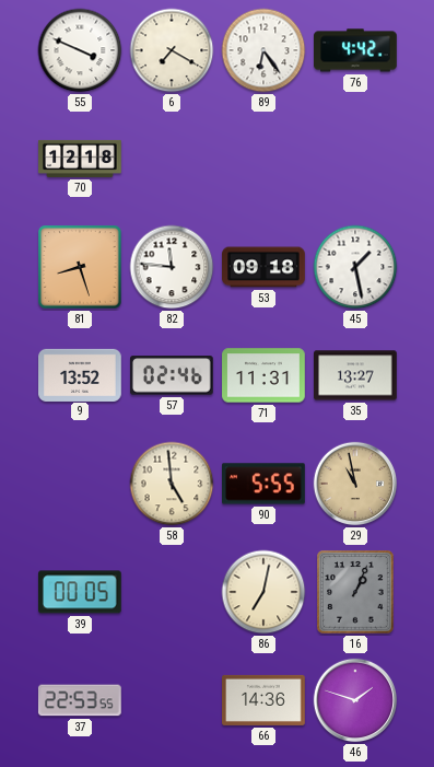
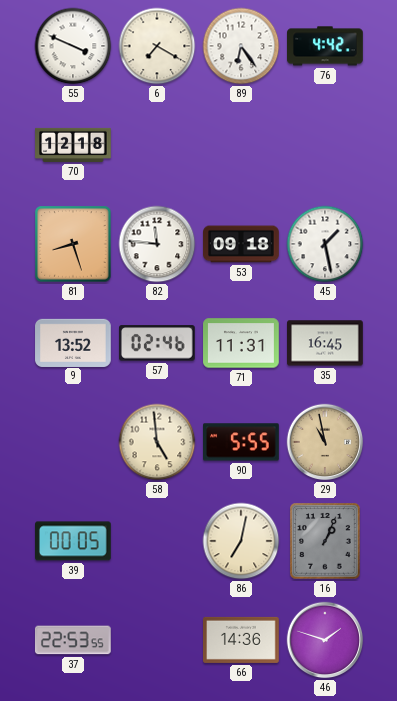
35: 13:27 -> 16:45 (326, 343)
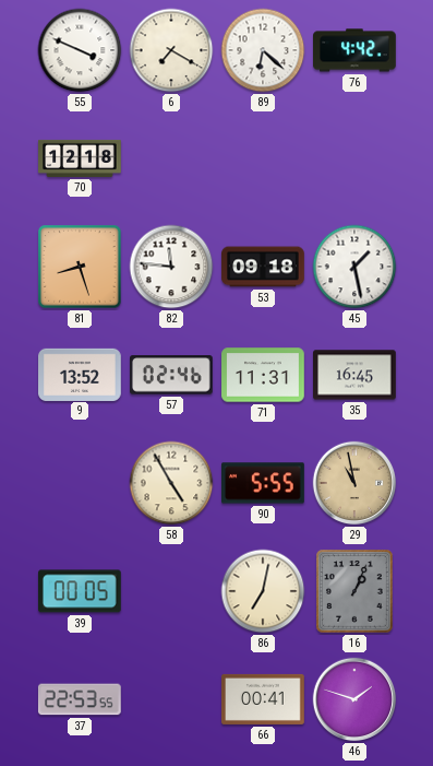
89: 6:24 -> 6:22 (263, 50)
58: 4:59 -> 4:55 (171, 483)
66: 14:36 -> 00:41 (264, 699)
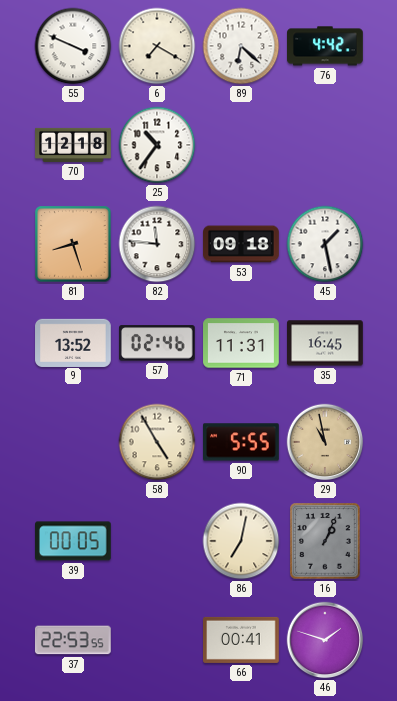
25: none -> 10:36 (157, 145)
